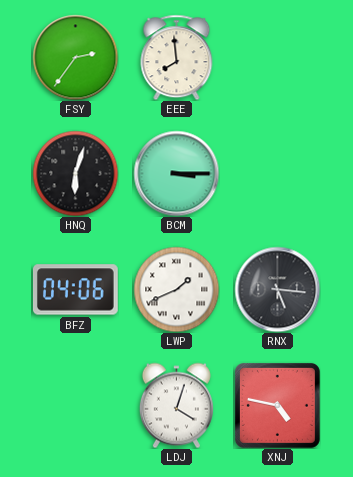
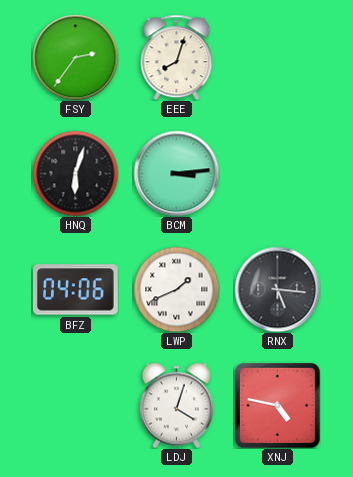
EEE: 7:59 -> 8:03 (177, 57)
BCM: 3:15 -> 3:14 (176, 173)
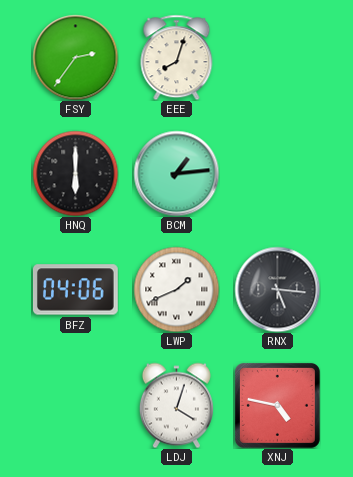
HNQ: 6:03 -> 6:00 (75, 173)
BCM: 3:14 -> 1:14 (176, 173)
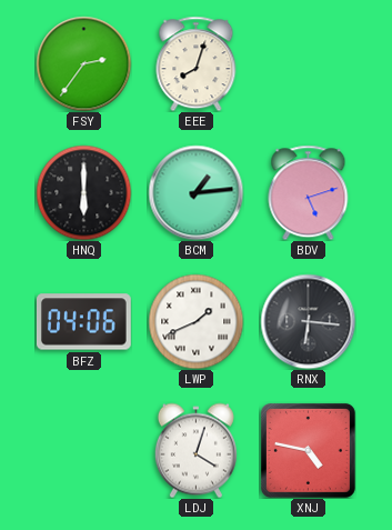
BDV: none -> 5:12 (309, 192)
RNX: 5:16 -> 6:16 (308, 321)
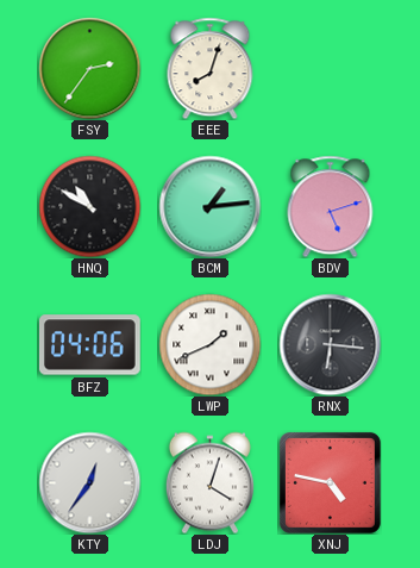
HNQ: 6:00 -> 10:50 (89, 206)
KTY: none -> 12:36 (89, 482)
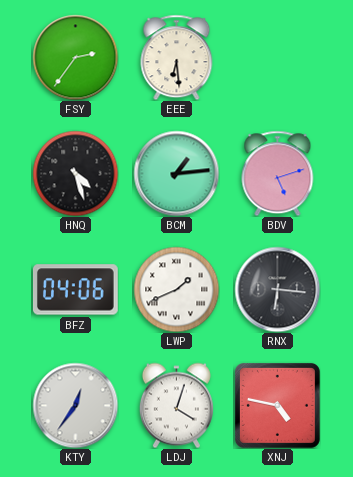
EEE: 8:03 -> 6:29 (177, 57)
HNQ: 10:50 -> 4:27 (75, 173)
